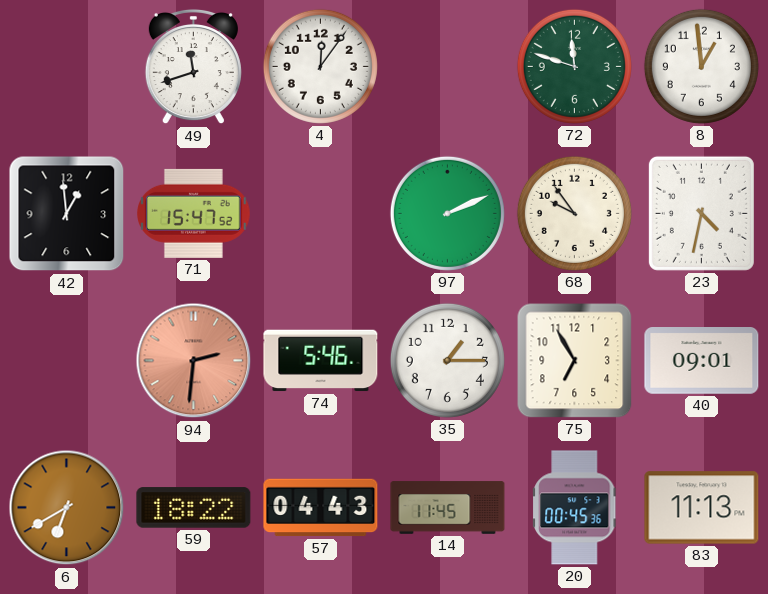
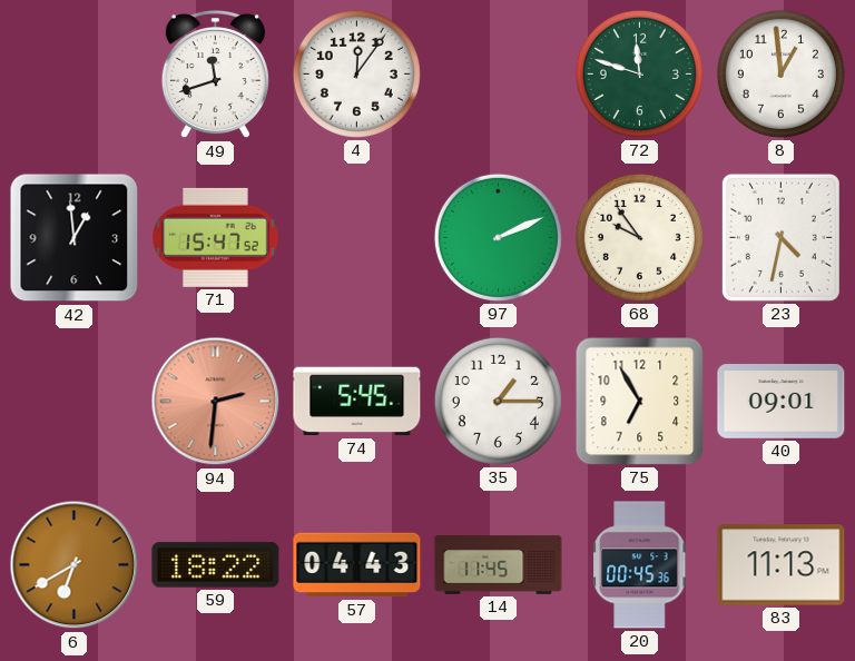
74: 5:46 -> 5:45 (357, 402)
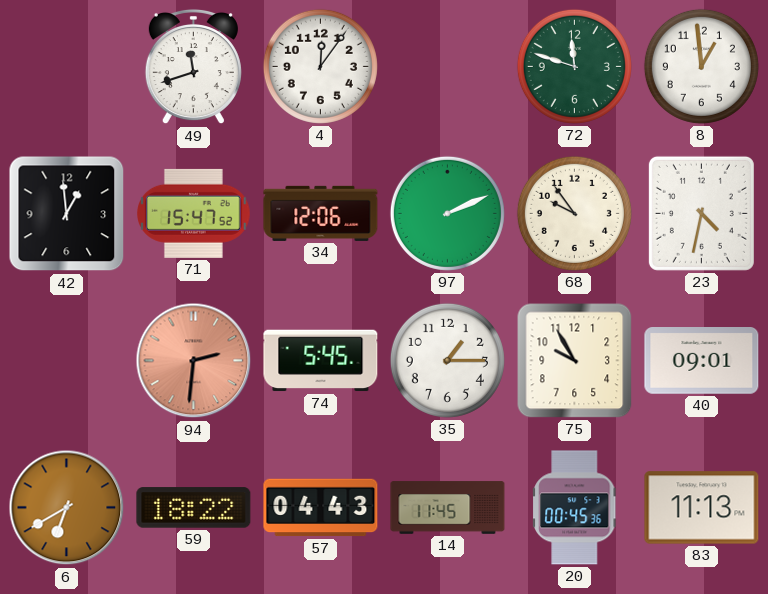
34: none -> 12:06 (321, 213)
75: 6:55 -> 9:55 (575, 361)
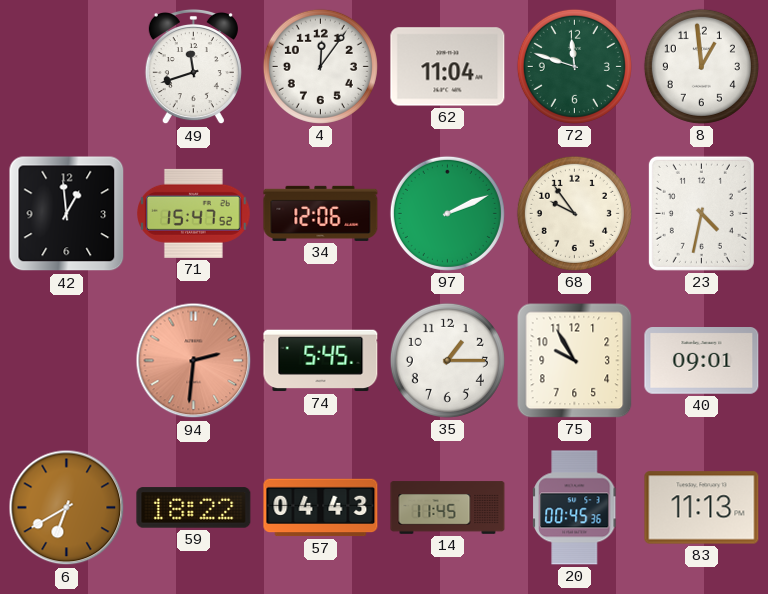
62: none -> 11:04 (448, 67)
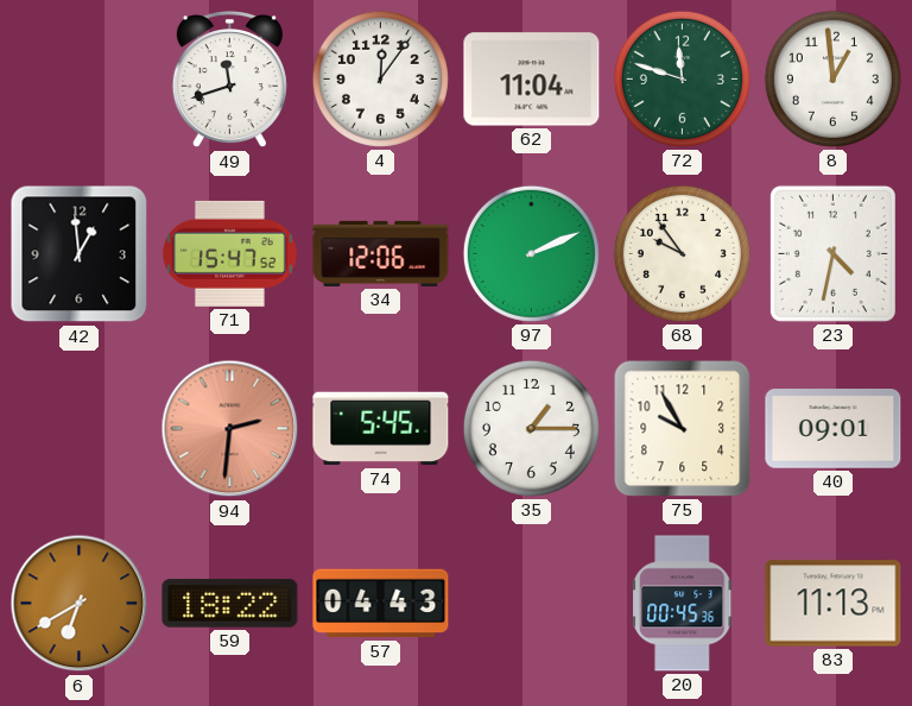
14: 11:45 -> none (448, 508)
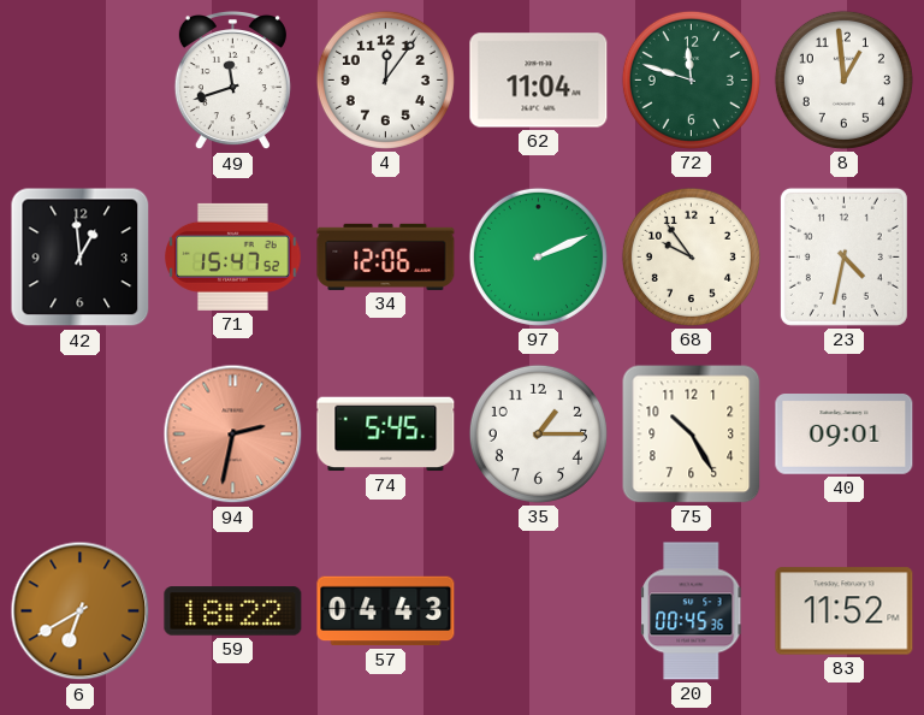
94: 2:31 -> 2:32 (233, 435)
75: 9:55 -> 10:25 (692, 435)
83: 11:13 -> 11:52 (845, 611)
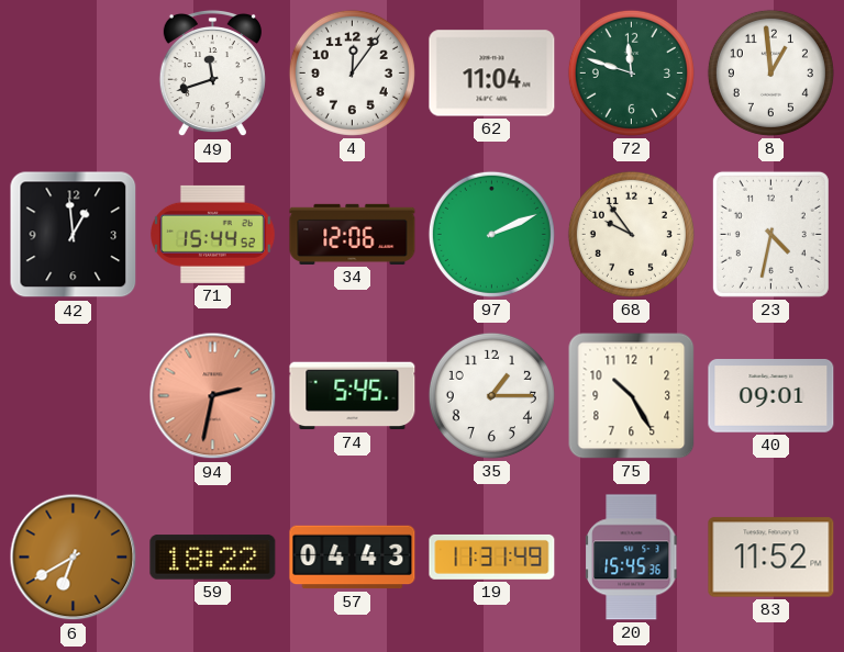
71: 15:47 -> 15:44 (213, 234)
19: none -> 11:31 (492, 557)
20: 00:45 -> 15:45 (632, 558)
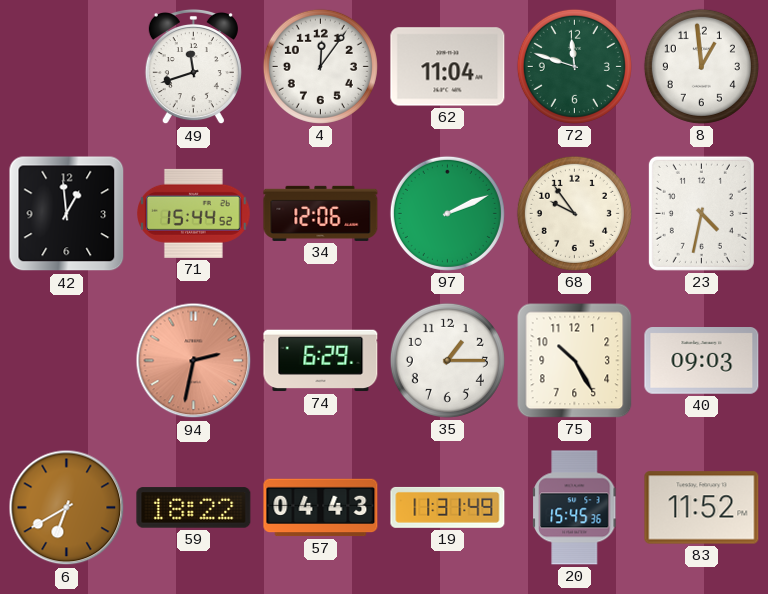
74: 5:45 -> 6:29 (321, 361)
40: 09:01 -> 09:03 (702, 361)
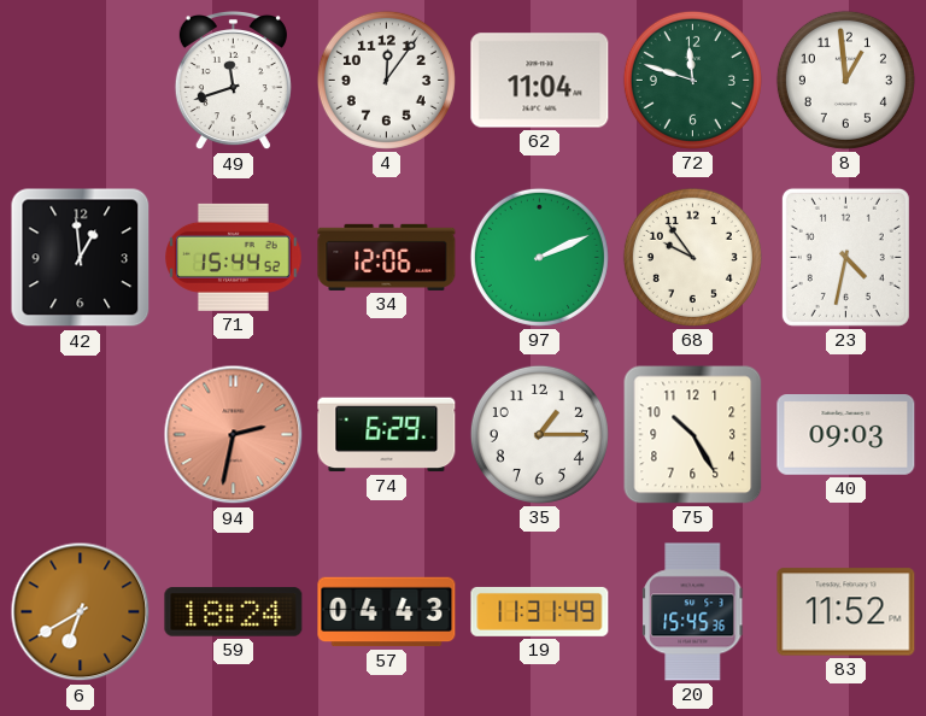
59: 18:22 -> 18:24 (234, 612)
